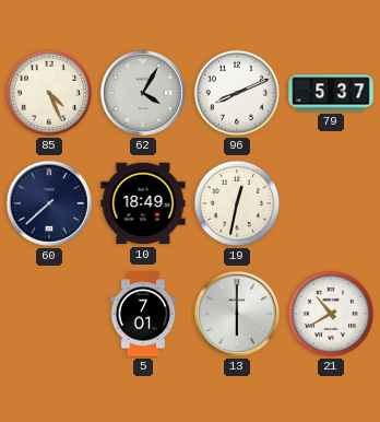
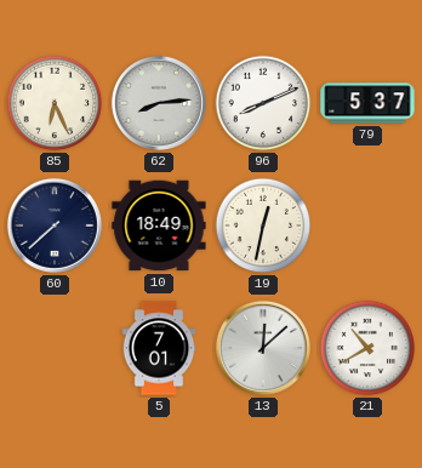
85: 4:26 -> 6:26 (55, 103)
62: 4:05 -> 8:14 (159, 103)
13: 6:00 -> 12:08 (263, 348)
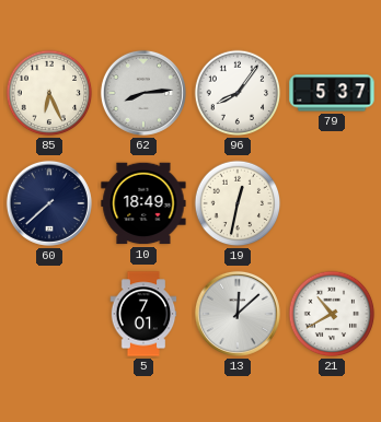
96: 8:11 -> 8:06 (238, 93)
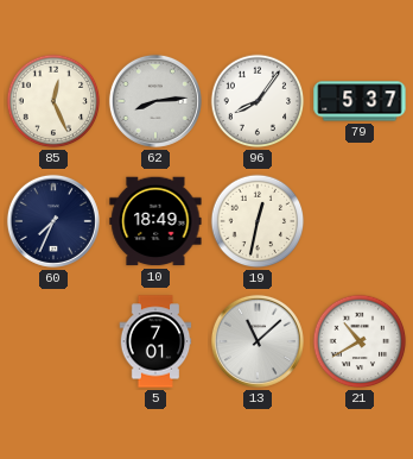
85: 6:26 -> 12:26 (53, 101)
60: 7:38 -> 7:34 (53, 221)
13: 12:08 -> 11:08 (258, 341)
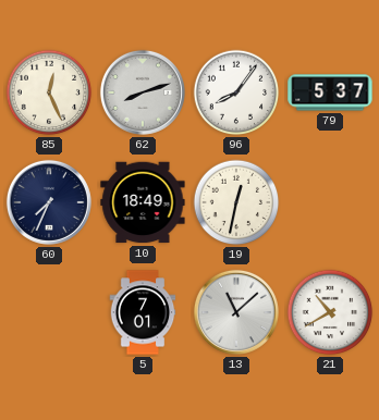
62: 8:14 -> 8:12 (143, 92)
